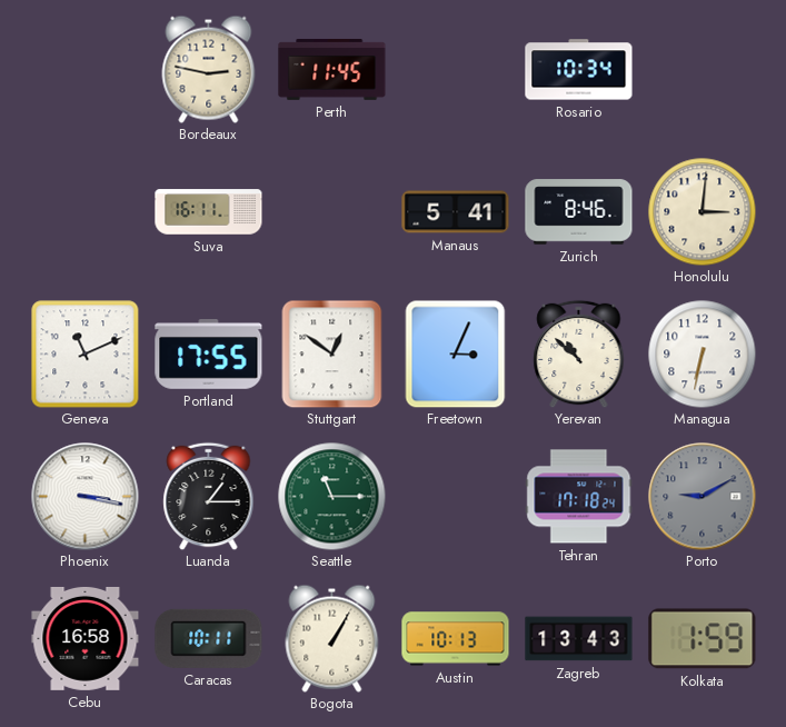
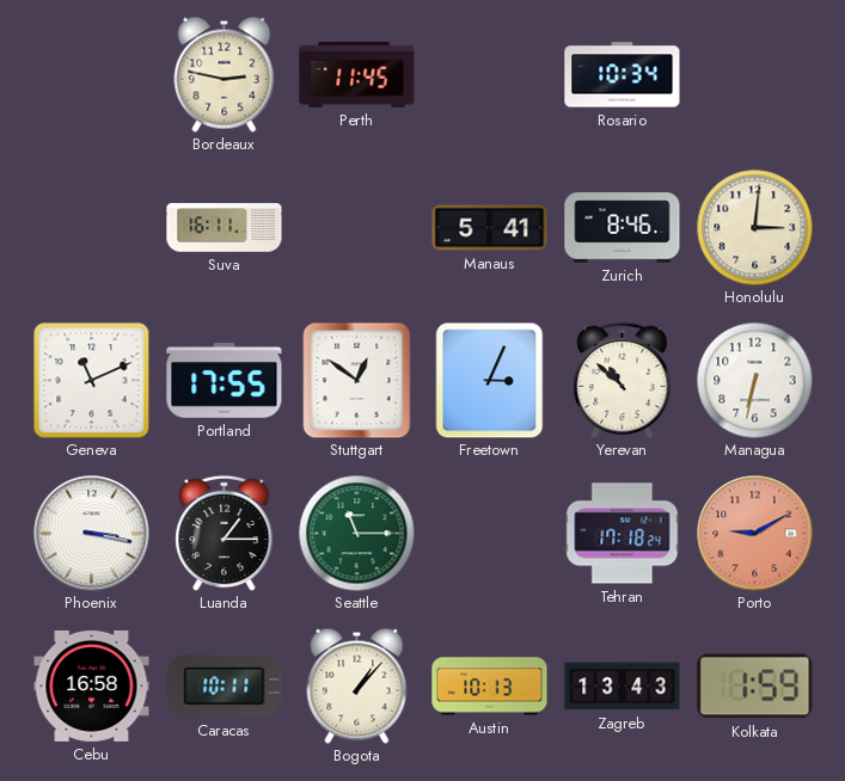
Porto dial: grey -> salmon (755, 534)
Bogota: 1:05 -> 1:07 (357, 685)
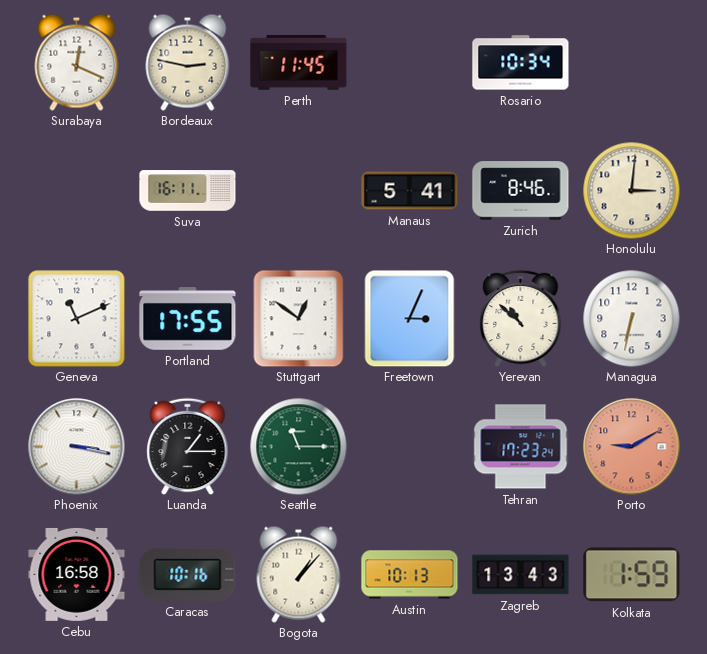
Surabaya: none -> 12:19 (77, 62)
Tehran: 17:18 -> 17:23 (521, 447)
Caracas: 10:11 -> 10:16 (188, 574)
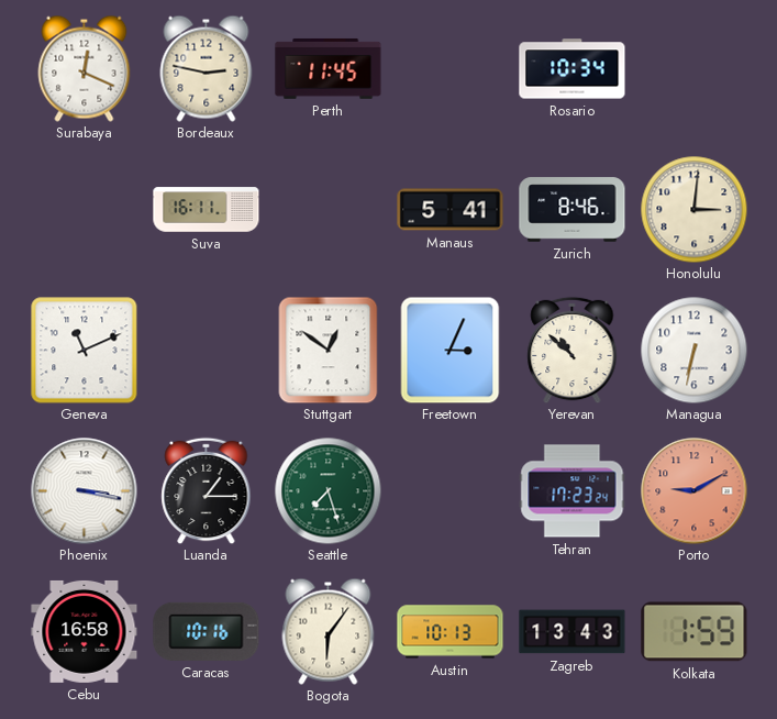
Portland: 17:55 -> none (188, 319)
Seattle: 11:15 -> 7:27 (328, 490)
Bogota: 1:07 -> 6:06 (329, 631)
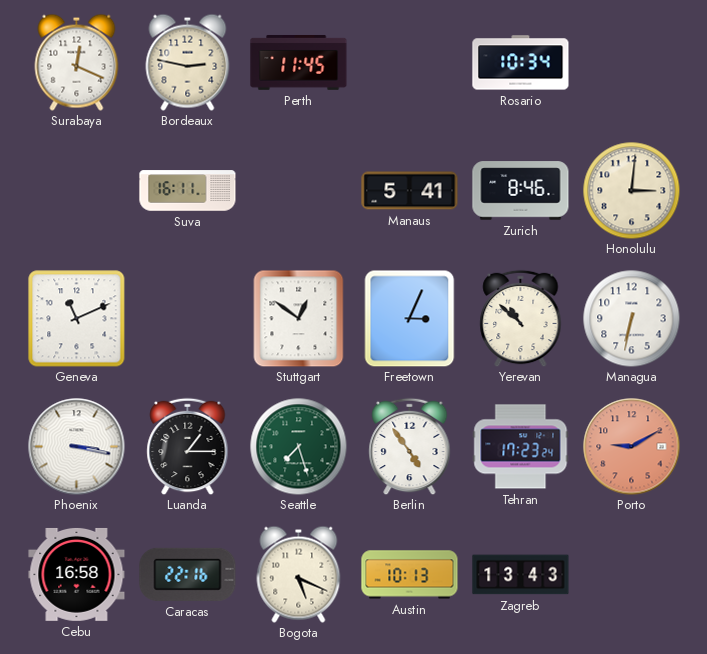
Berlin: none -> 4:54 (410, 446)
Caracas: 10:16 -> 22:16 (188, 574)
Bogota: 6:06 -> 5:19 (299, 574)
Kolkata: 1:59 -> none (695, 632)
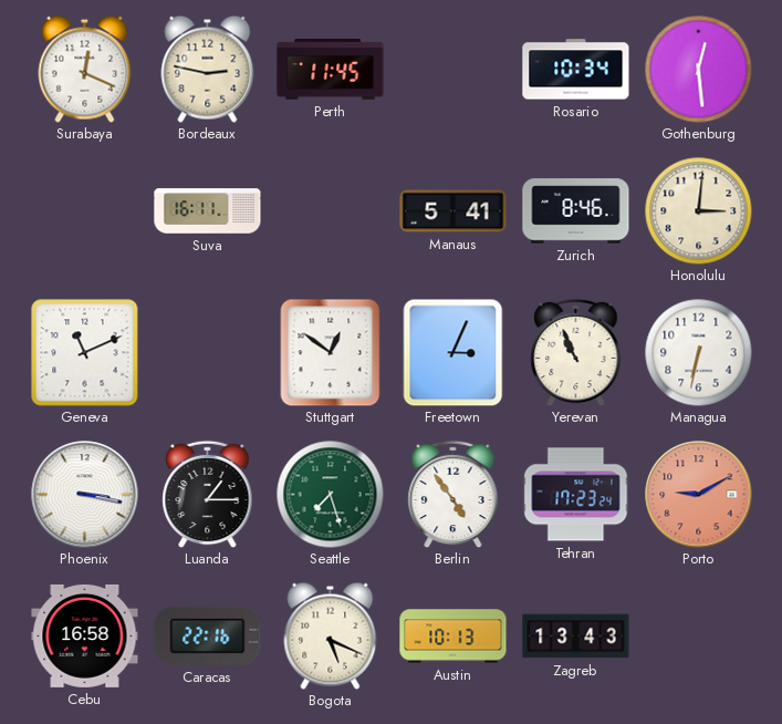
Gothenburg: none -> 12:29 (698, 69)
Yerevan: 10:52 -> 10:56 (576, 352)
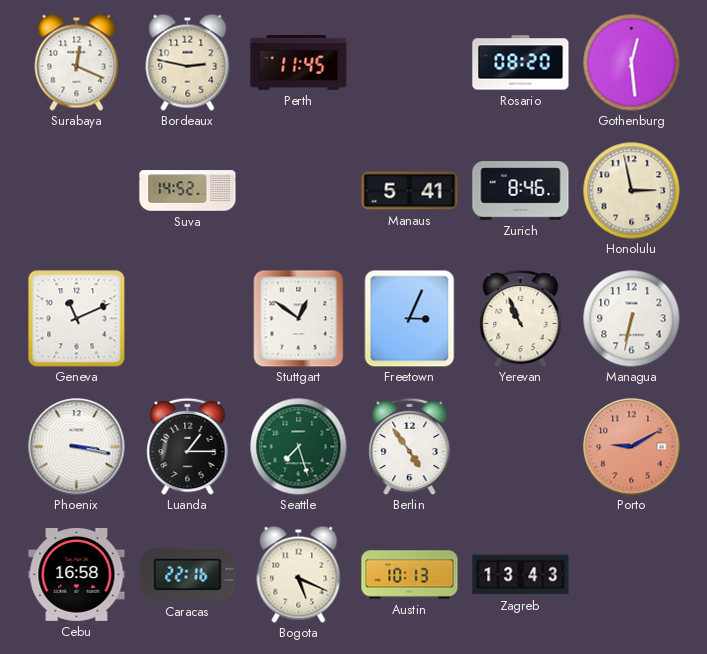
Rosario: 10:34 -> 08:20 (521, 63)
Suva: 16:11 -> 14:52 (188, 191)
Honolulu: 3:01 -> 2:58 (631, 190)
Tehran: 17:23 -> none (576, 495)
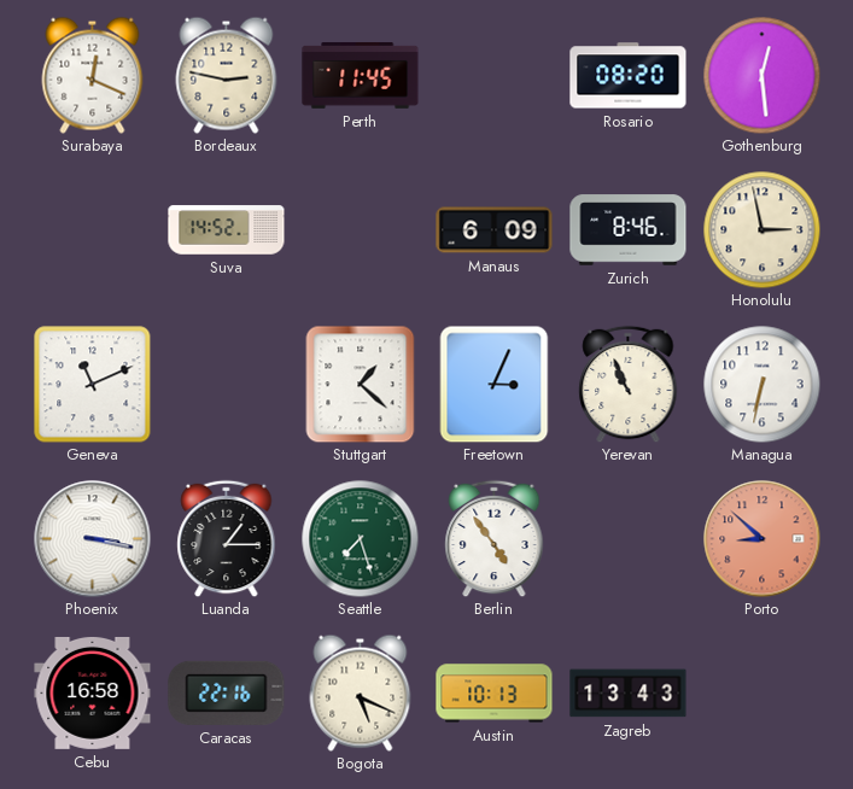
Manaus: 5:41 -> 6:09 (495, 230)
Stuttgart: 12:51 -> 1:22 (361, 384)
Porto: 9:10 -> 8:52 (763, 539)
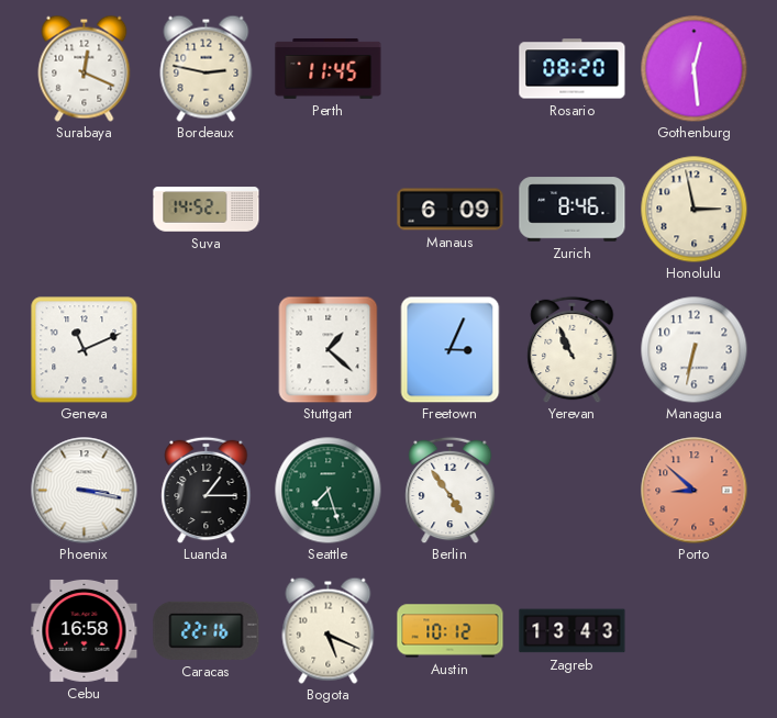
Austin: 10:13 -> 10:12 (451, 631)
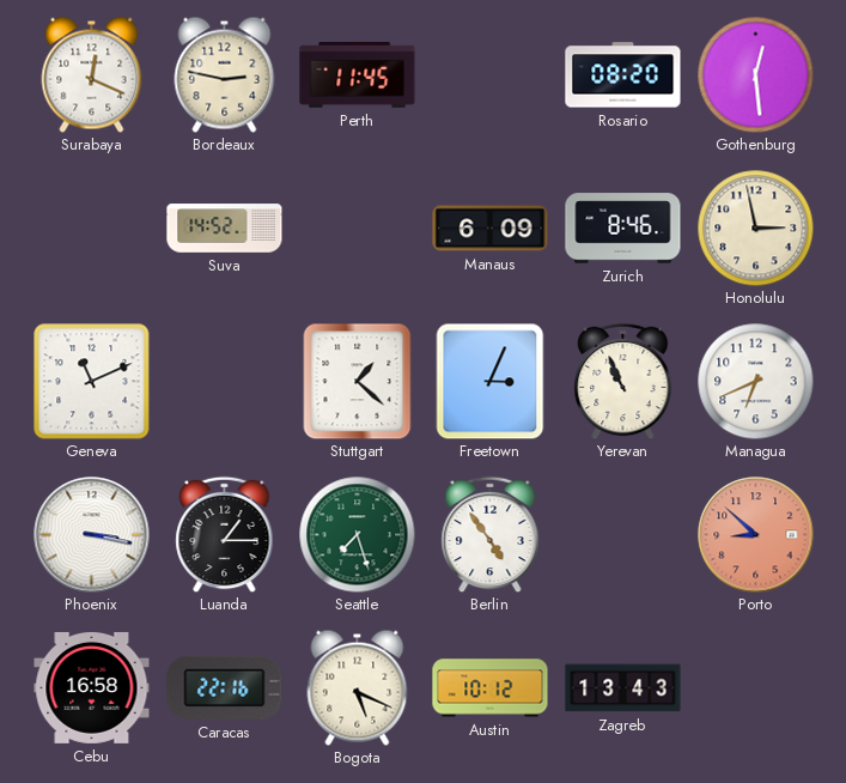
Managua: 6:32 -> 6:41 (755, 381)
